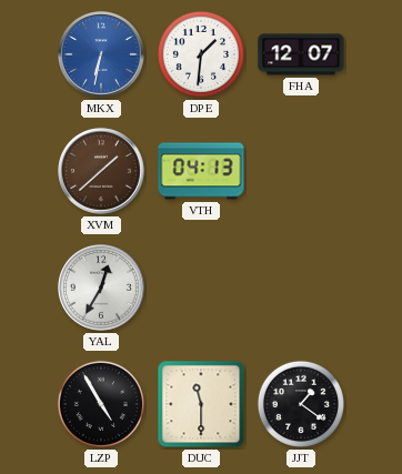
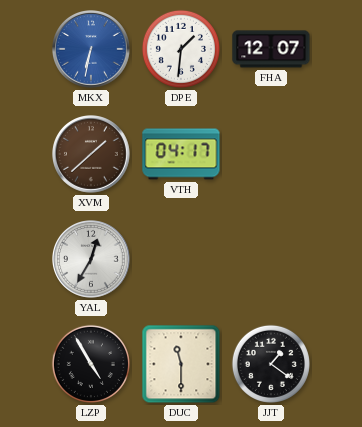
VTH: 04:13 -> 04:17 (181, 154)
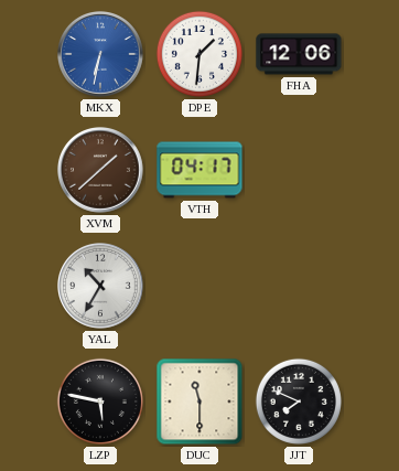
FHA: 12:07 -> 12:06 (299, 54)
YAL: 12:35 -> 10:35 (101, 287)
LZP: 4:55 -> 5:47 (100, 402)
JJT: 1:21 -> 7:49 (299, 402)
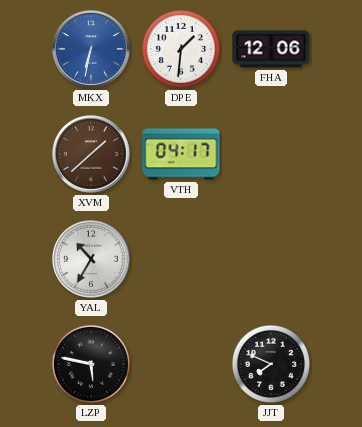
DUC: 11:30 -> none (199, 402)
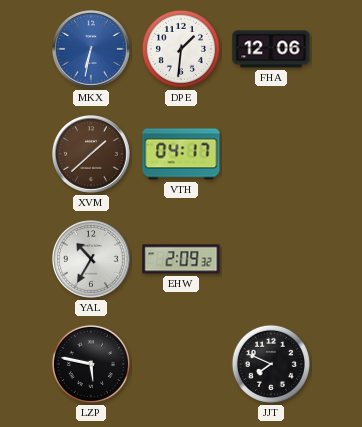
EHW: none -> 2:09 (181, 259)
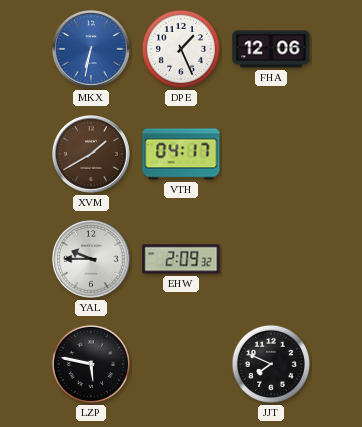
DPE: 1:31 -> 1:26 (181, 49)
XVM: 1:38 -> 1:40 (92, 155)
YAL: 10:35 -> 9:45 (92, 260)
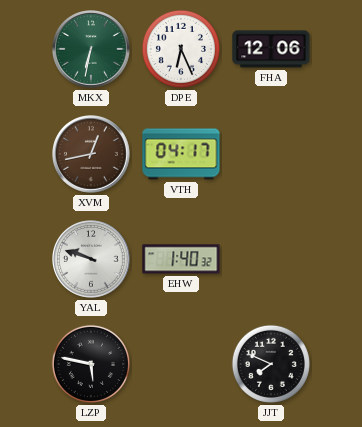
MKX dial: blue -> green (92, 50)
DPE: 1:26 -> 6:26 (181, 49)
XVM: 1:40 -> 12:43 (92, 155)
YAL: 9:45 -> 9:48 (92, 260)
EHW: 2:09 -> 1:40 (181, 259)
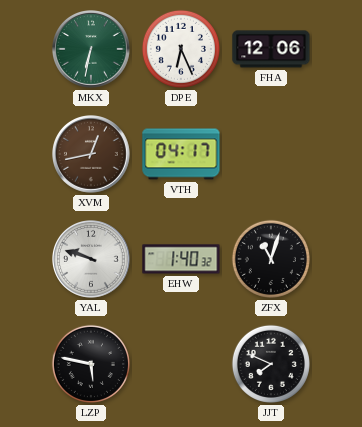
ZFX: none -> 11:03 (271, 259)
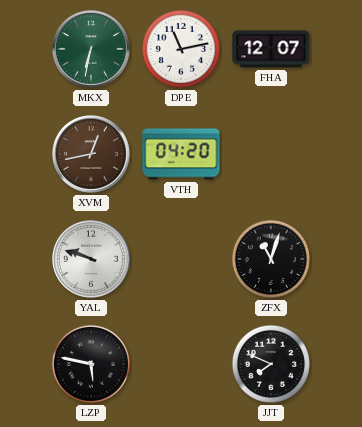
DPE: 6:26 -> 11:13 (181, 49)
FHA: 12:06 -> 12:07 (271, 49)
VTH: 04:17 -> 04:20 (181, 154)
EHW: 1:40 -> none (181, 259)
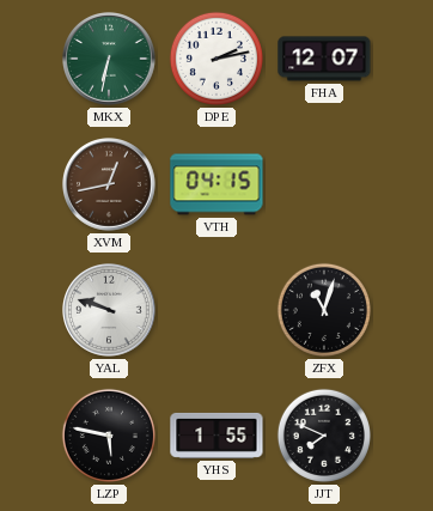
DPE: 11:13 -> 2:13 (216, 59)
VTH: 04:20 -> 04:15 (216, 184)
YHS: none -> 1:55 (216, 436)
